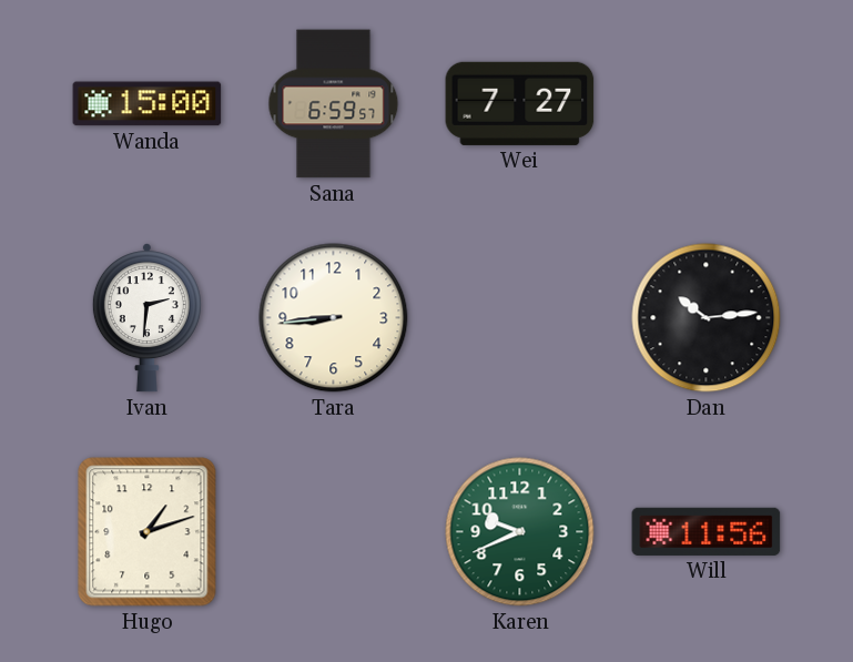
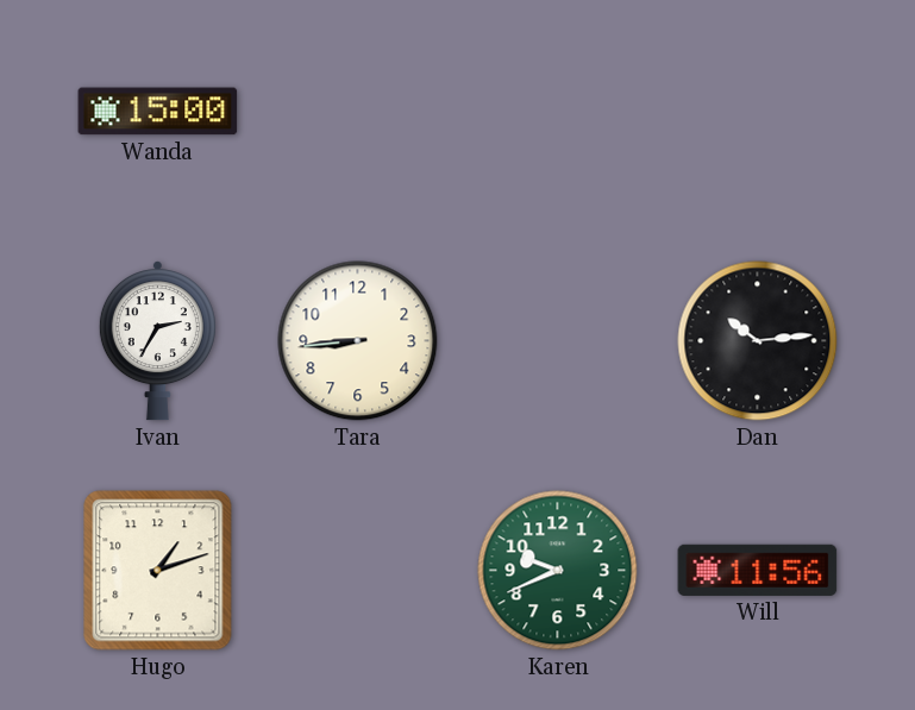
Sana: 6:59 -> none (334, 104)
Wei: 7:27 -> none (520, 103)
Ivan: 2:31 -> 2:35 (157, 341)
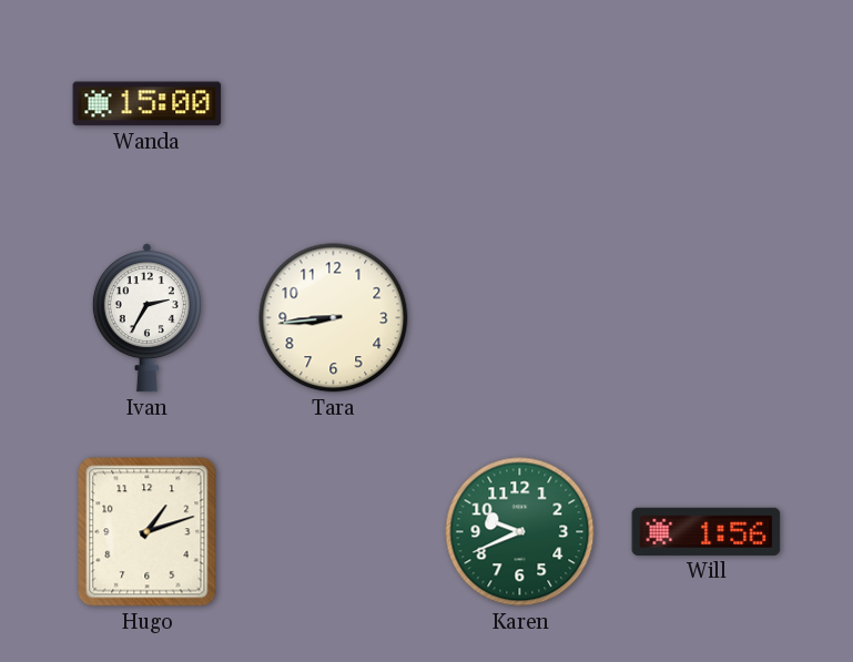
Dan: 10:14 -> none (758, 341)
Will: 11:56 -> 1:56 (707, 531)
